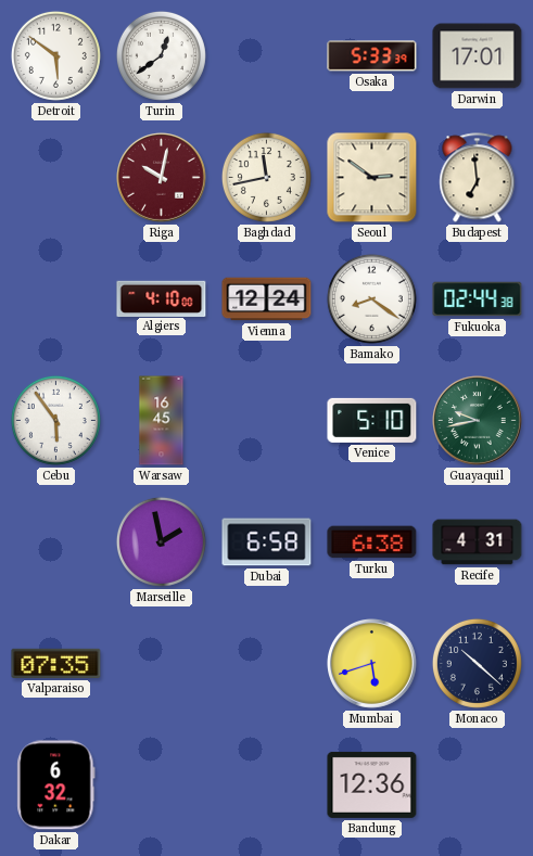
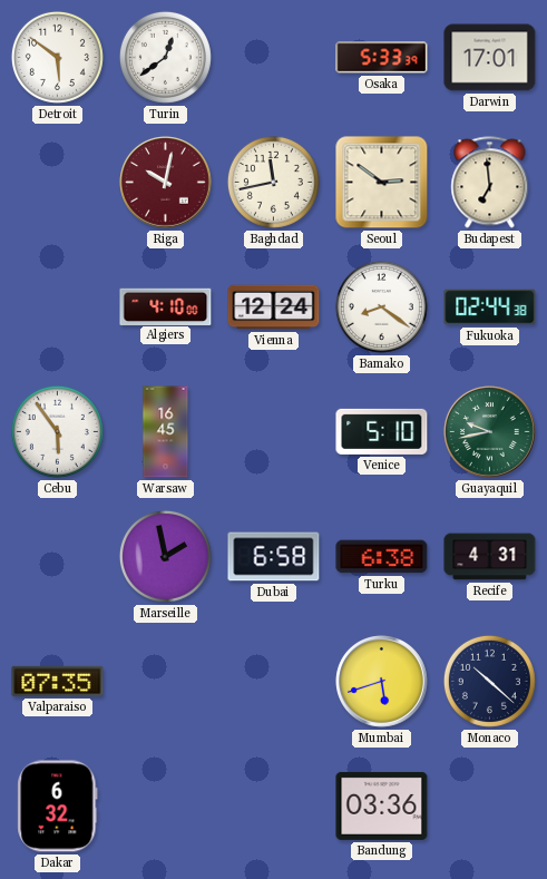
Bandung: 12:36 -> 03:36 (382, 805)
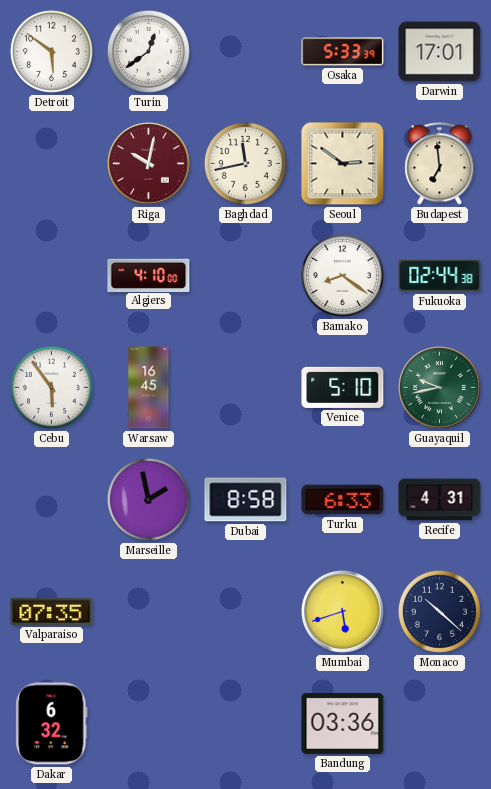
Vienna: 12:24 -> none (274, 307)
Dubai: 6:58 -> 8:58 (246, 500)
Turku: 6:38 -> 6:33 (343, 500)
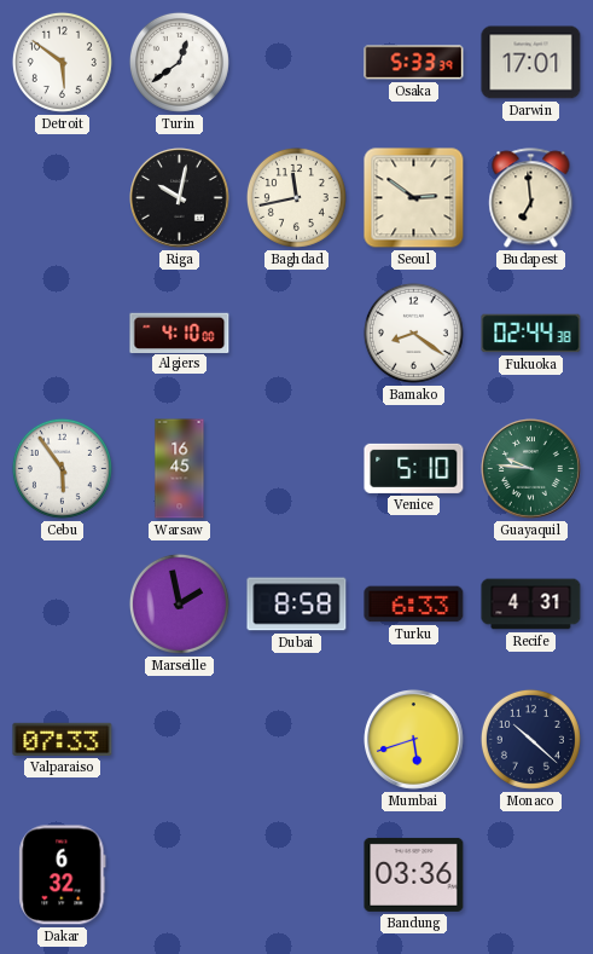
Riga dial: burgundy -> black (180, 198)
Guayaquil: 9:43 -> 9:46 (531, 469)
Valparaiso: 07:35 -> 07:33 (63, 739)
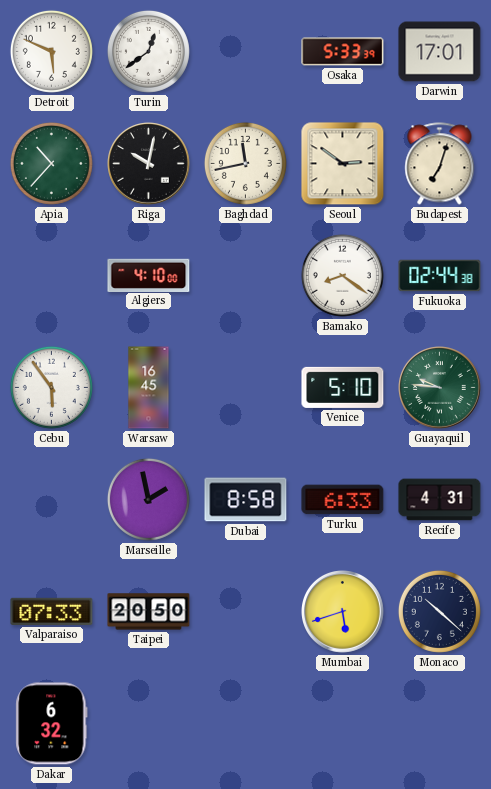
Detroit: 5:51 -> 5:49 (51, 51)
Apia: none -> 10:37 (51, 163)
Budapest: 6:59 -> 7:03 (440, 164)
Taipei: none -> 20:50 (149, 612)
Bandung: 03:36 -> none (414, 874)
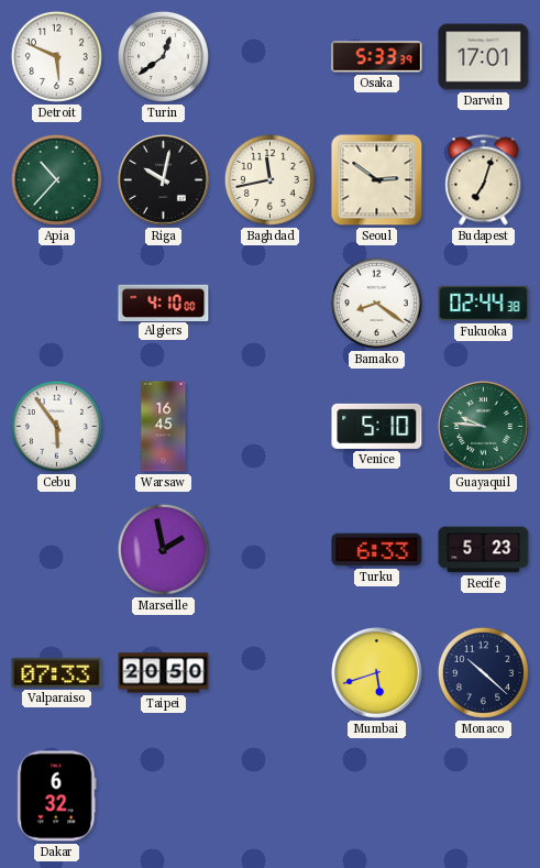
Dubai: 8:58 -> none (246, 500)
Recife: 4:31 -> 5:23 (484, 550)
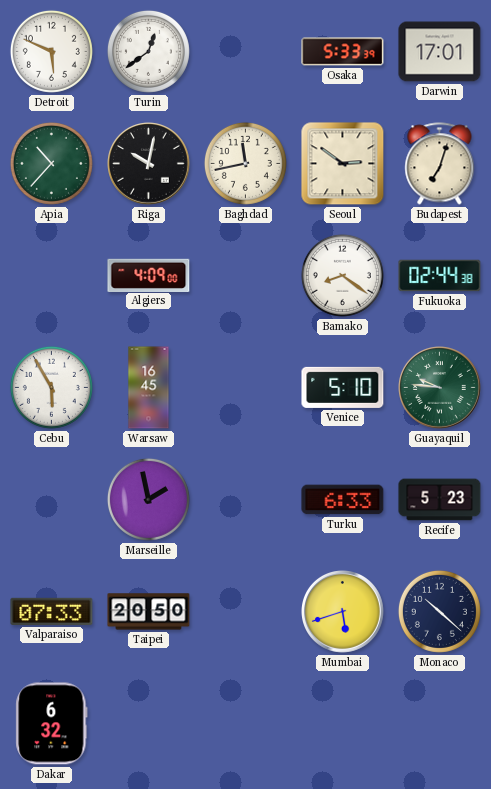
Algiers: 4:10 -> 4:09 (149, 275)
Cebu: 5:54 -> 5:55 (51, 387)
